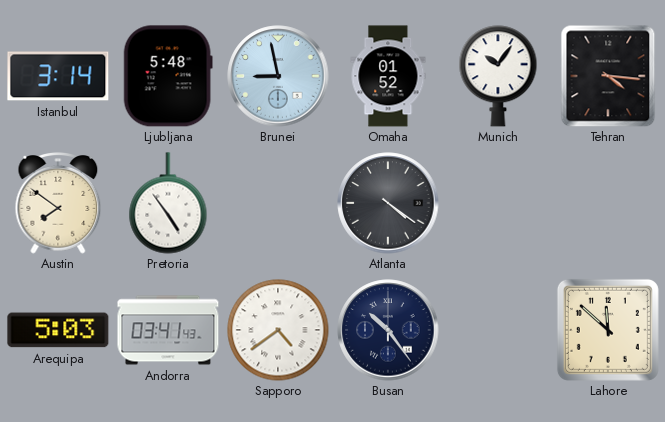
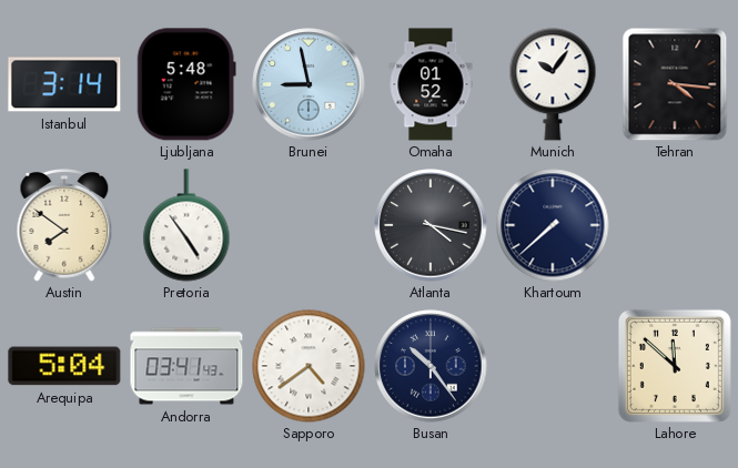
Atlanta: 4:21 -> 4:17 (431, 225)
Khartoum: none -> 7:38 (553, 225)
Arequipa: 5:03 -> 5:04 (64, 366)
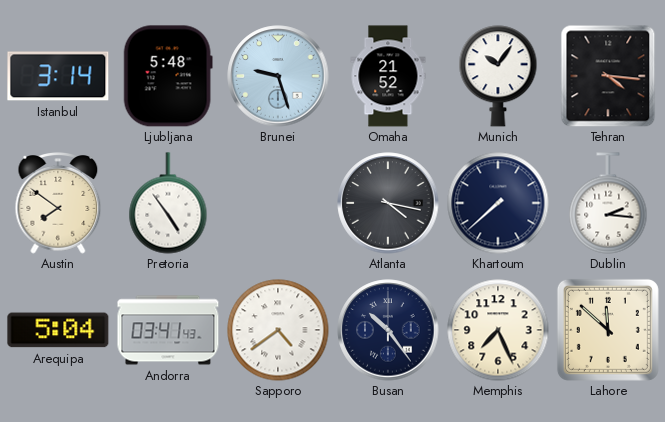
Brunei: 8:58 -> 9:27 (278, 76)
Omaha: 01:52 -> 21:52 (388, 76)
Dublin: none -> 2:16 (608, 203)
Memphis: none -> 7:26 (498, 330)
